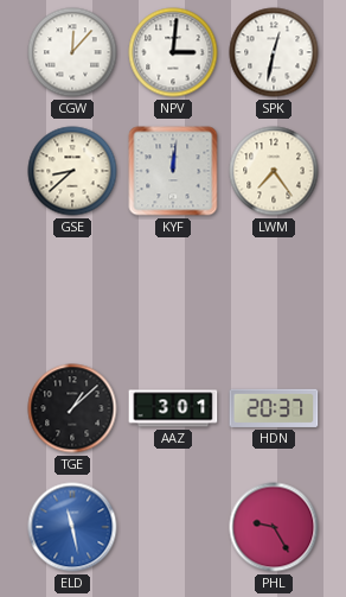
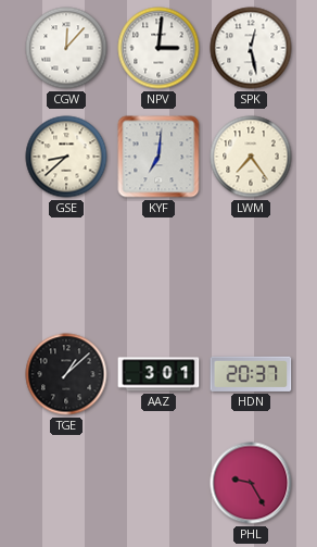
SPK: 12:32 -> 12:28 (251, 48)
KYF: 12:01 -> 7:01 (158, 157)
ELD: 11:28 -> none (72, 527)
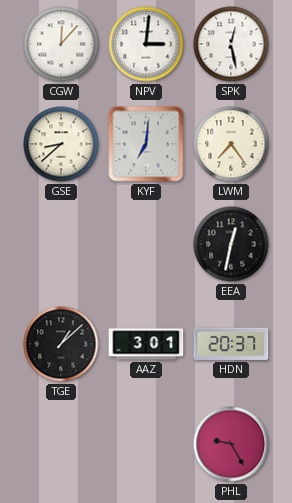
EEA: none -> 12:32 (231, 244)
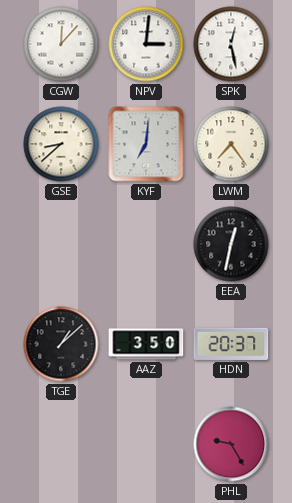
AAZ: 3:01 -> 3:50 (146, 344)
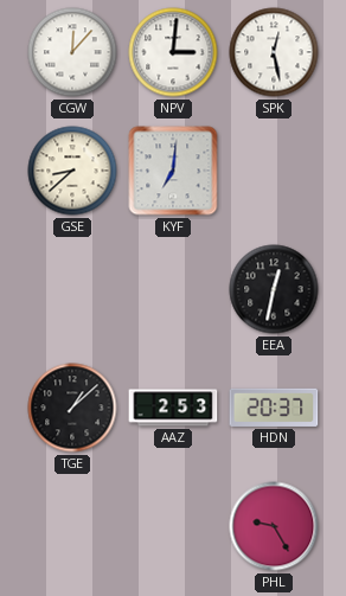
LWM: 7:24 -> none (231, 144)
AAZ: 3:50 -> 2:53 (173, 408)
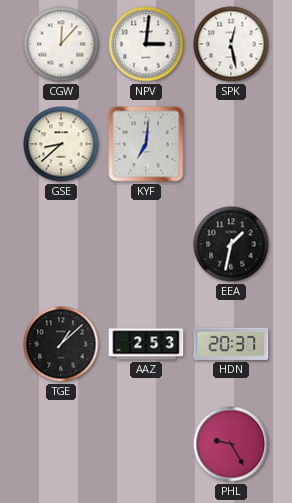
EEA: 12:32 -> 1:32 (231, 244)
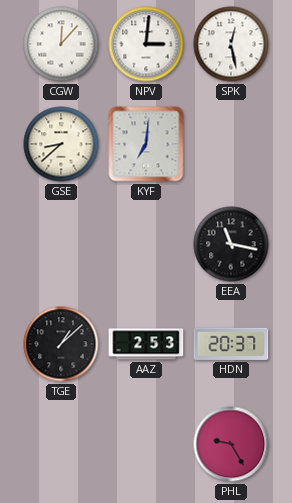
EEA: 1:32 -> 11:17 (231, 244)
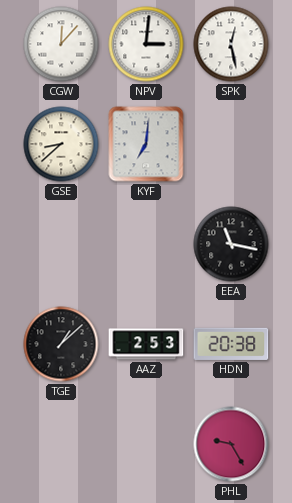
HDN: 20:37 -> 20:38 (231, 344)
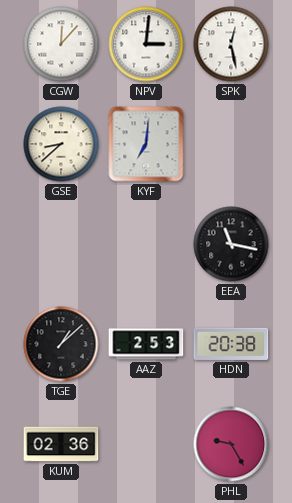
KUM: none -> 02:36 (61, 444)
